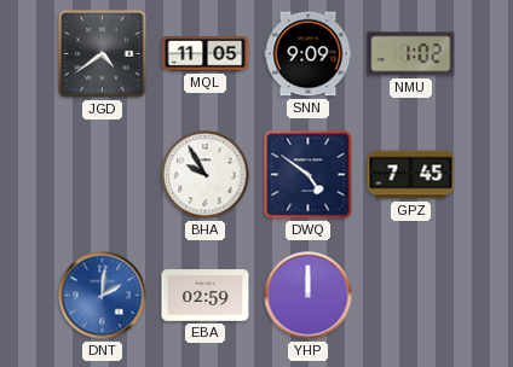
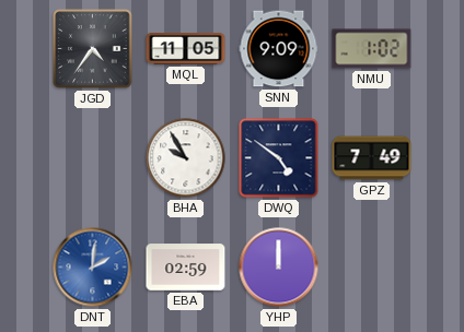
JGD: 4:39 -> 4:36 (93, 49)
GPZ: 7:45 -> 7:49 (372, 158)
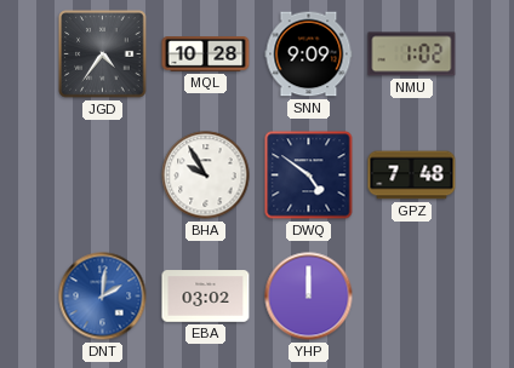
MQL: 11:05 -> 10:28 (206, 54)
GPZ: 7:49 -> 7:48 (412, 176)
EBA: 02:59 -> 03:02 (206, 297)
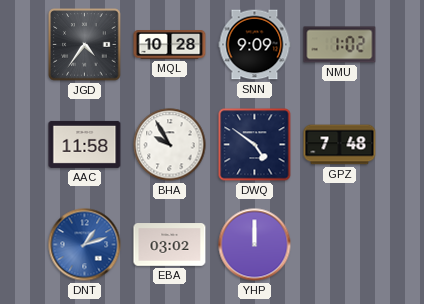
AAC: none -> 11:58 (85, 144)
DNT: 2:01 -> 1:12 (85, 245)
